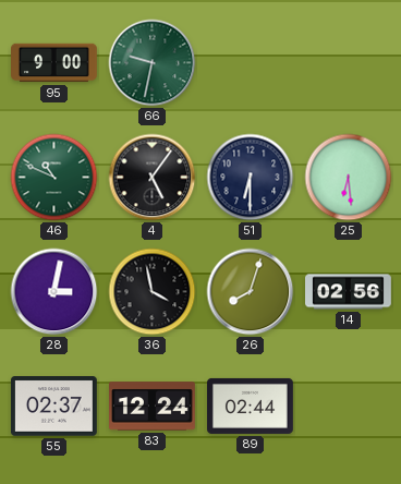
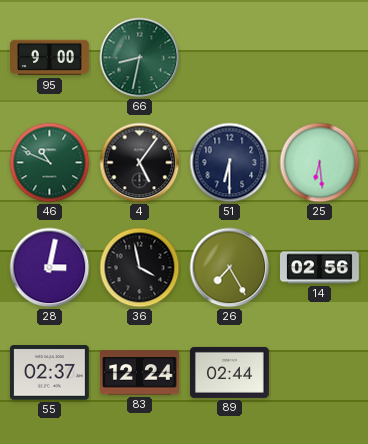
66: 9:32 -> 8:32 (140, 58)
26: 8:03 -> 7:25 (230, 268)
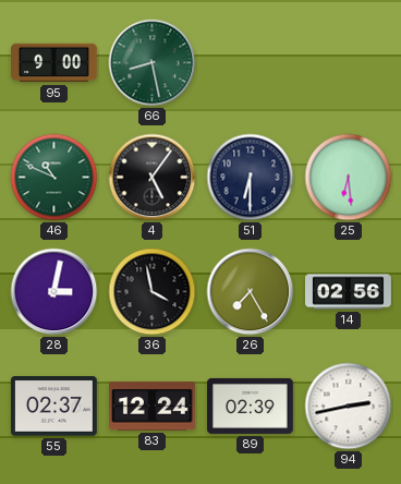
66: 8:32 -> 8:28 (153, 63)
89: 02:44 -> 02:39 (251, 406)
94: none -> 2:43 (349, 407)
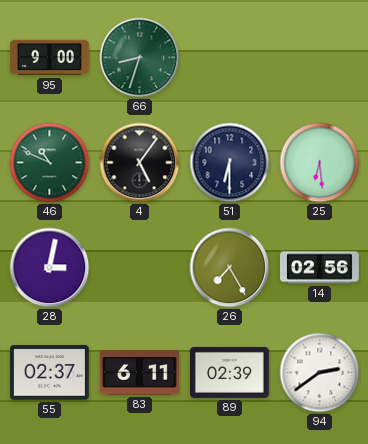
66: 8:28 -> 8:33 (140, 58)
36: 3:58 -> none (153, 292)
83: 12:24 -> 6:11 (140, 373)
94: 2:43 -> 2:39 (320, 373)
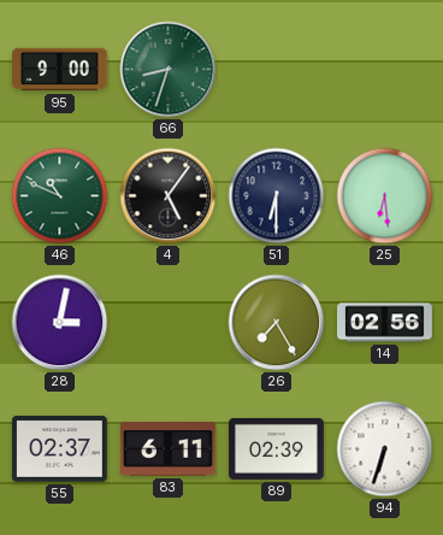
94: 2:39 -> 6:33 (385, 449)
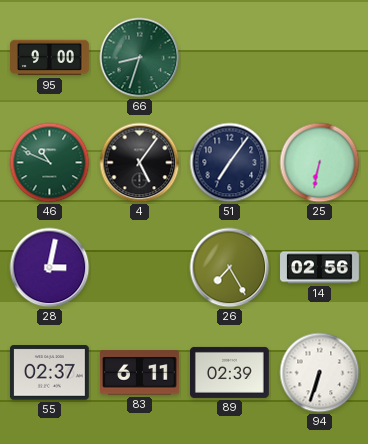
51: 6:30 -> 7:06 (230, 163)
25: 6:29 -> 6:32 (320, 163)
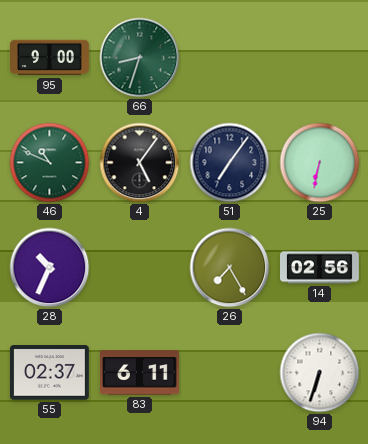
28: 3:02 -> 10:34 (50, 268)
89: 02:39 -> none (230, 372)
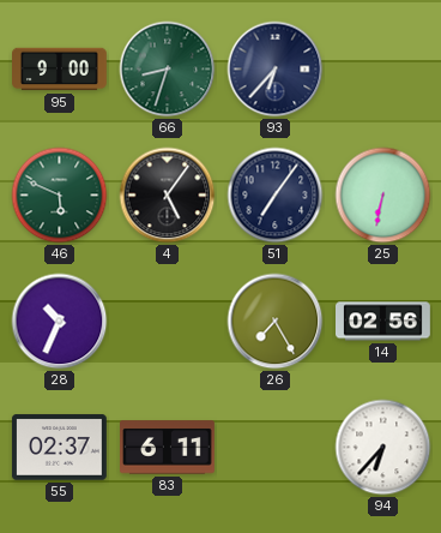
93: none -> 6:37 (276, 70)
46: 10:49 -> 5:49 (60, 196)
94: 6:33 -> 6:37 (383, 448)
